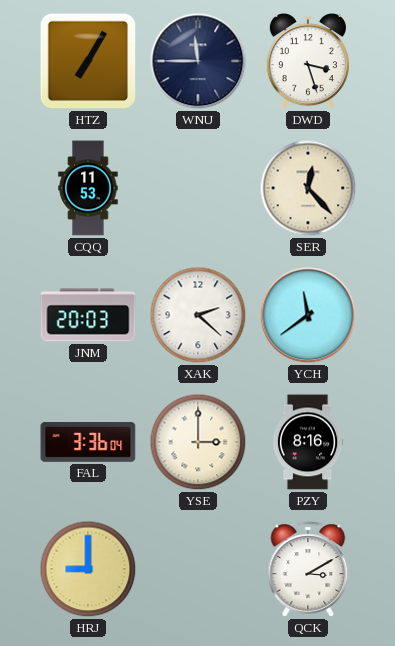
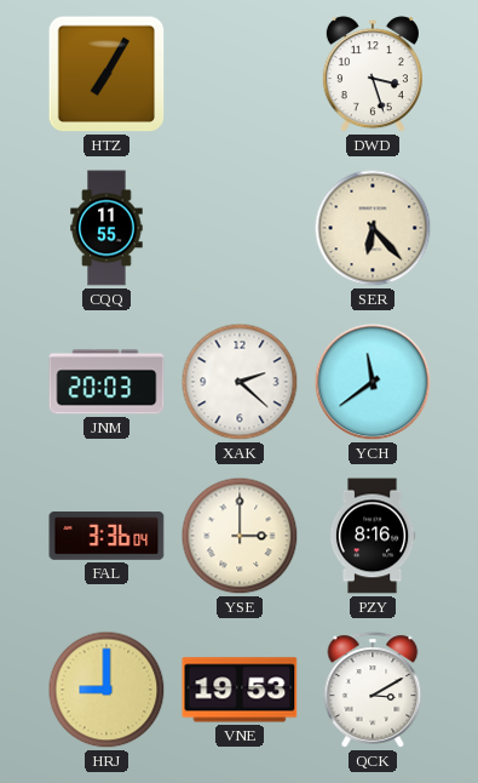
WNU: 11:45 -> none (198, 61)
CQQ: 11:53 -> 11:55 (106, 228)
SER: 12:23 -> 6:23 (373, 228)
VNE: none -> 19:53 (240, 690)
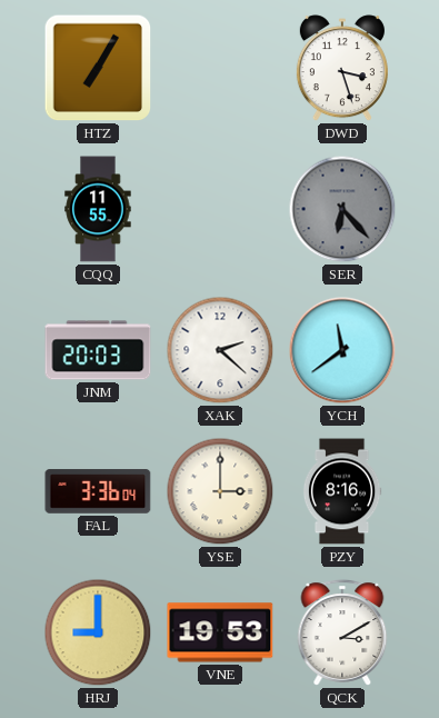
SER dial: cream -> grey (342, 209)
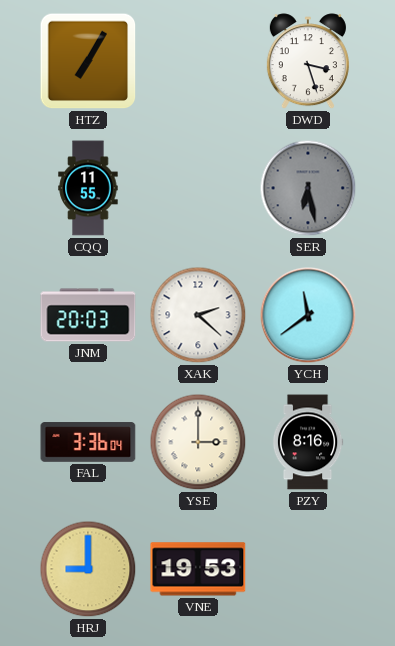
SER: 6:23 -> 6:28 (308, 188)
QCK: 3:10 -> none (342, 632)
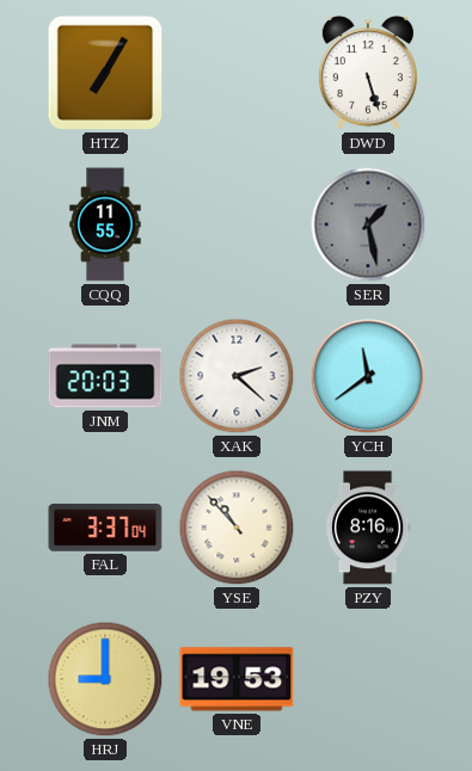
DWD: 3:27 -> 5:27 (368, 74)
SER: 6:28 -> 1:28 (368, 224)
FAL: 3:36 -> 3:37 (105, 528)
YSE: 3:00 -> 10:53 (237, 528)
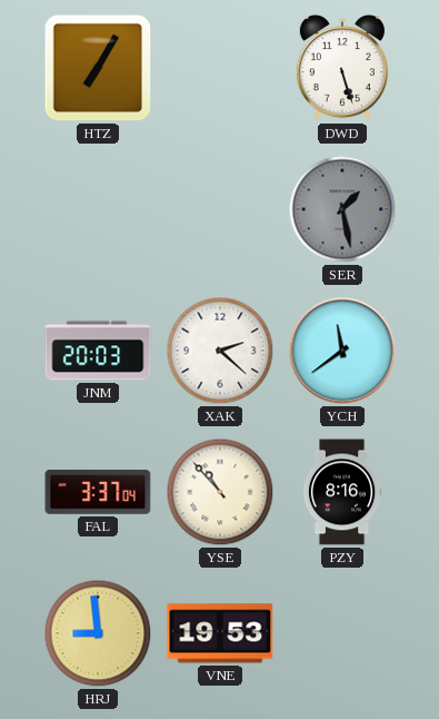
CQQ: 11:55 -> none (105, 224)
HRJ: 9:00 -> 8:59 (98, 633)
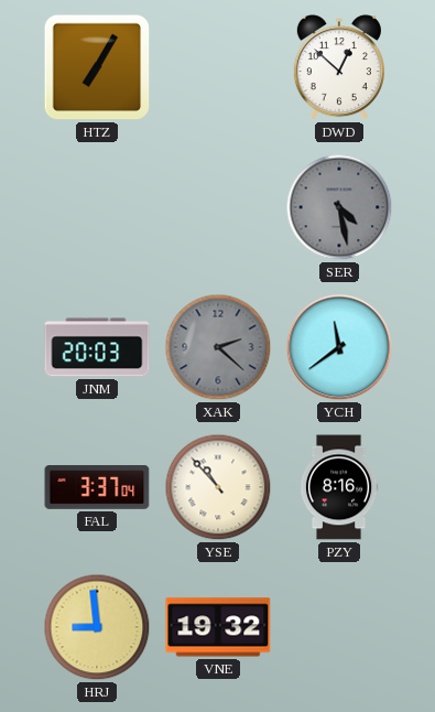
DWD: 5:27 -> 12:52 (339, 68)
SER: 1:28 -> 4:28 (339, 207)
XAK dial: white -> grey (218, 347)
VNE: 19:53 -> 19:32 (218, 627)
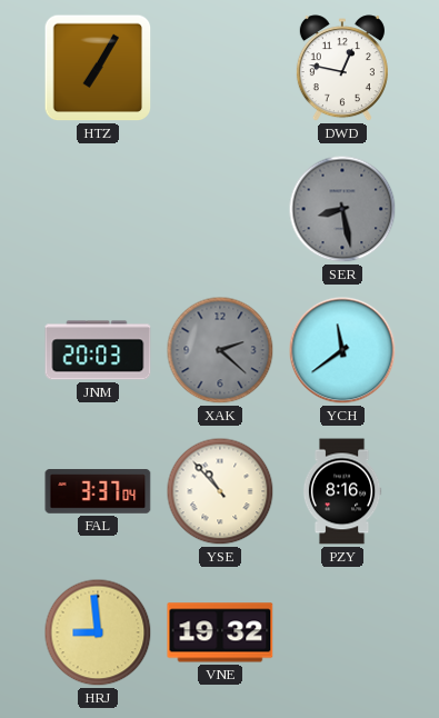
DWD: 12:52 -> 12:47 (342, 69)
SER: 4:28 -> 8:28 (342, 209)
